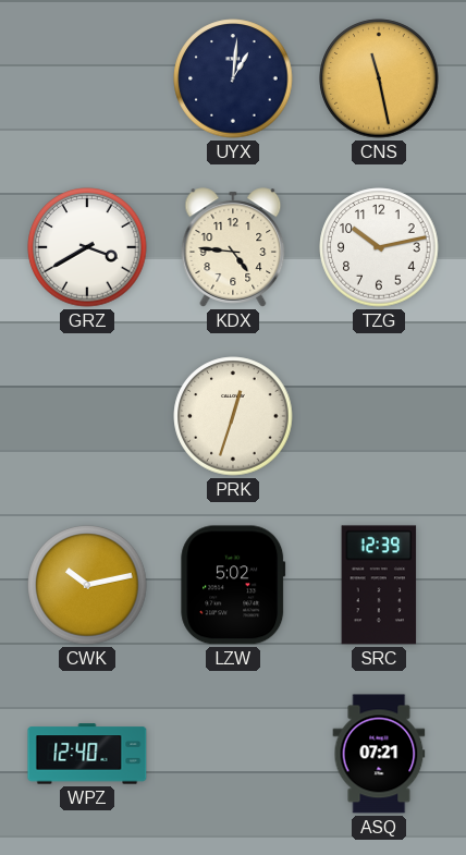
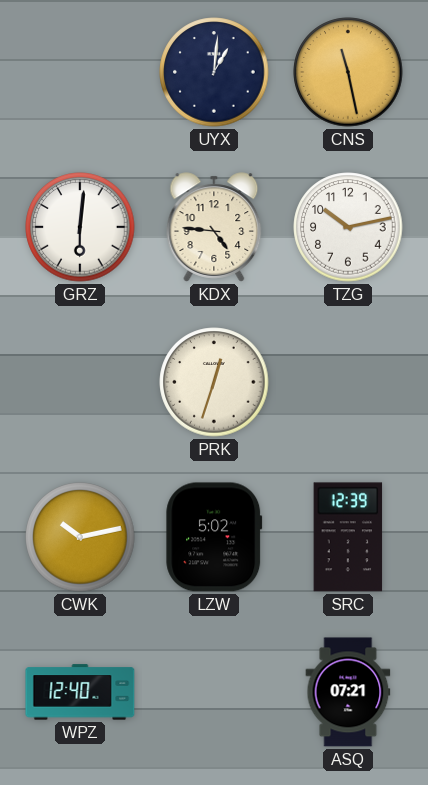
GRZ: 3:40 -> 6:01 (80, 227)
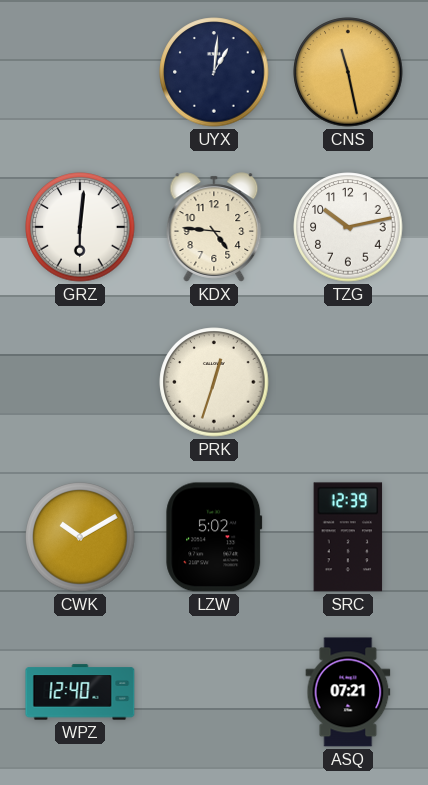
CWK: 10:13 -> 10:10 (80, 537)
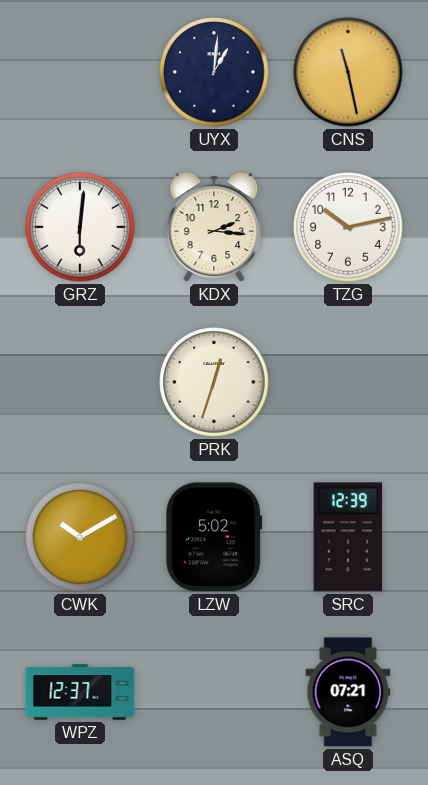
KDX: 4:46 -> 2:16 (214, 227)
WPZ: 12:40 -> 12:37 (80, 692)
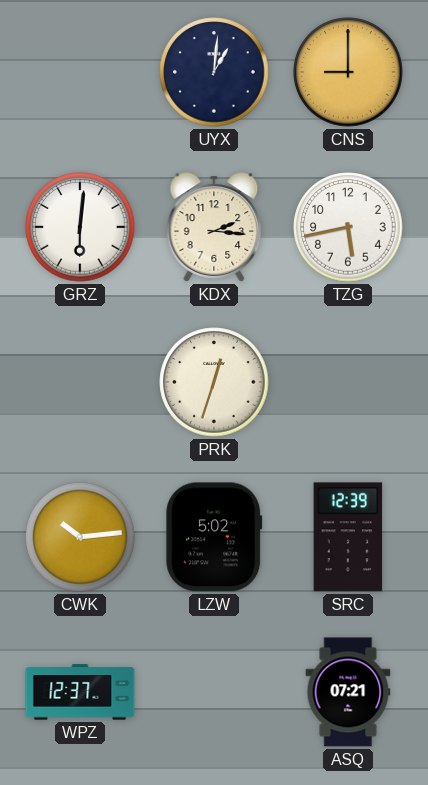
CNS: 11:28 -> 9:00 (348, 72)
TZG: 10:13 -> 5:43 (348, 227)
CWK: 10:10 -> 10:14 (80, 537)
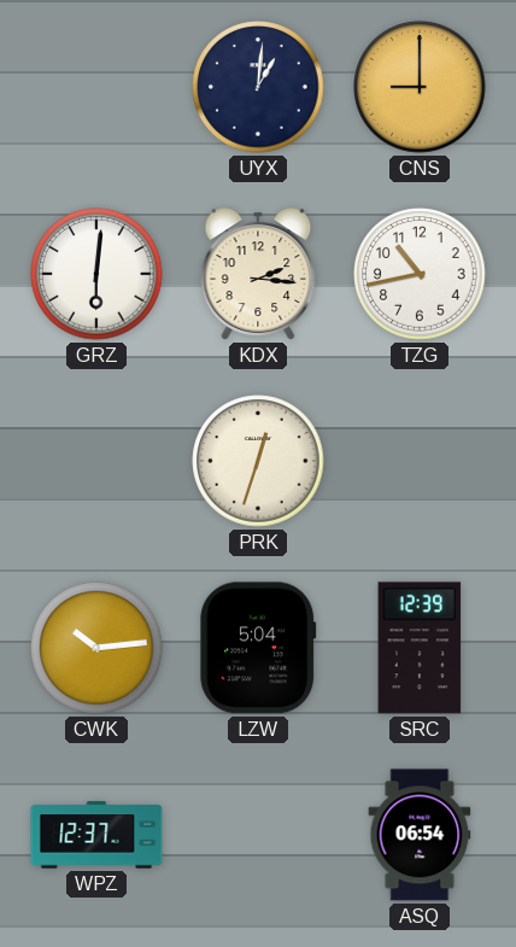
TZG: 5:43 -> 10:43 (420, 274)
LZW: 5:02 -> 5:04 (258, 648)
ASQ: 07:21 -> 06:54 (420, 835)
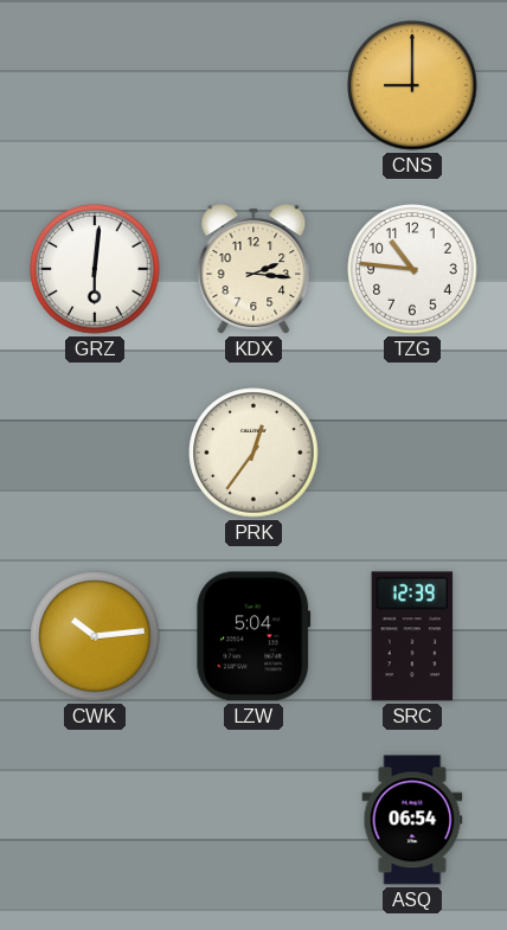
UYX: 1:01 -> none (258, 87)
TZG: 10:43 -> 10:46 (412, 269)
PRK: 12:33 -> 12:36 (254, 453)
WPZ: 12:37 -> none (96, 835)
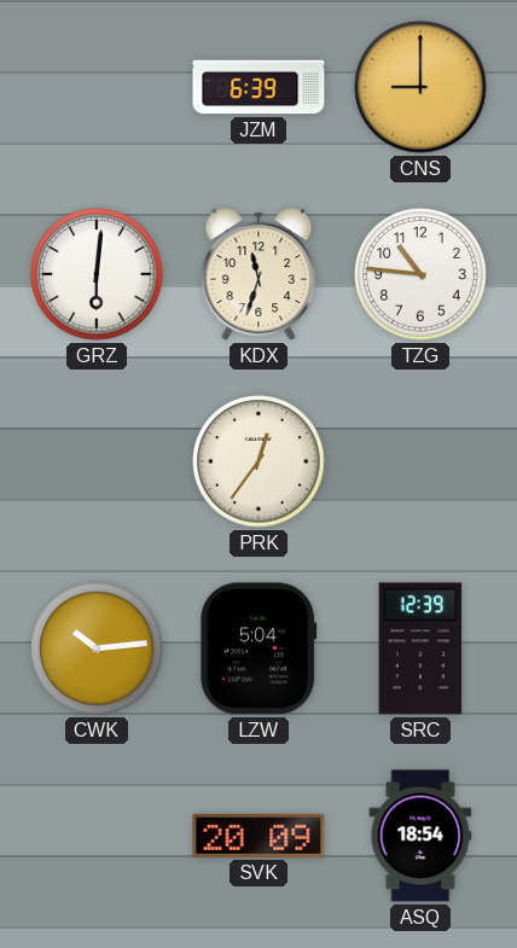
JZM: none -> 6:39 (258, 87)
KDX: 2:16 -> 11:33 (258, 274)
SVK: none -> 20:09 (258, 836)
ASQ: 06:54 -> 18:54 (420, 836)
